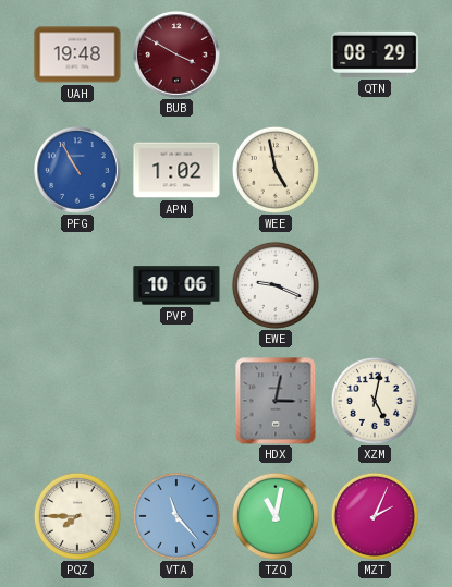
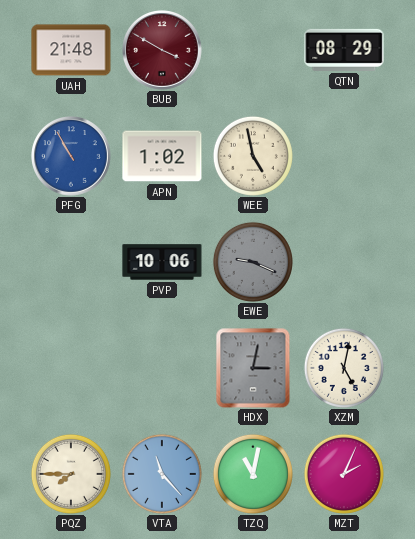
UAH: 19:48 -> 21:48 (71, 50)
EWE dial: white -> grey (253, 262)
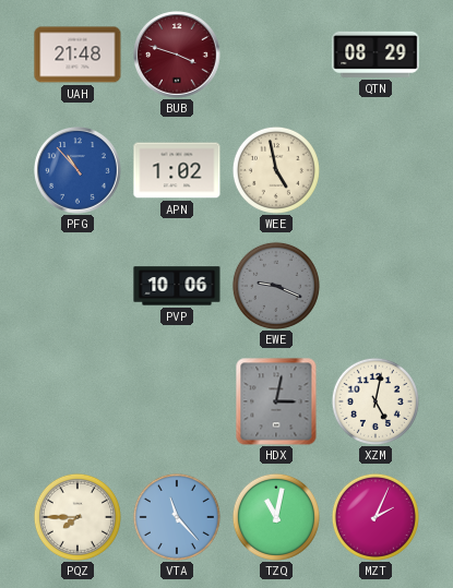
BUB: 3:50 -> 3:48 (178, 56)
PFG: 10:55 -> 10:53 (79, 171)
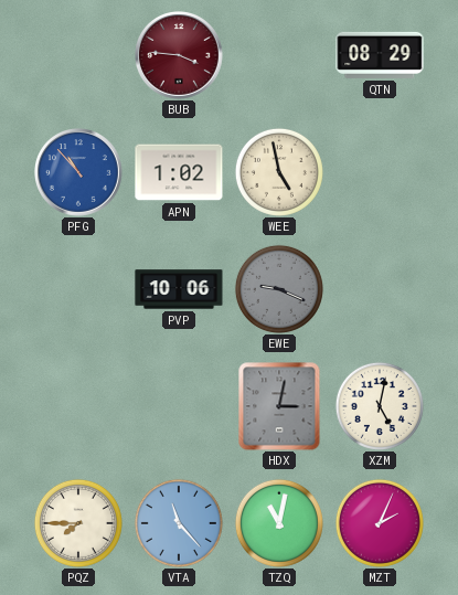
UAH: 21:48 -> none (78, 55)
BUB: 3:48 -> 3:46 (180, 56)
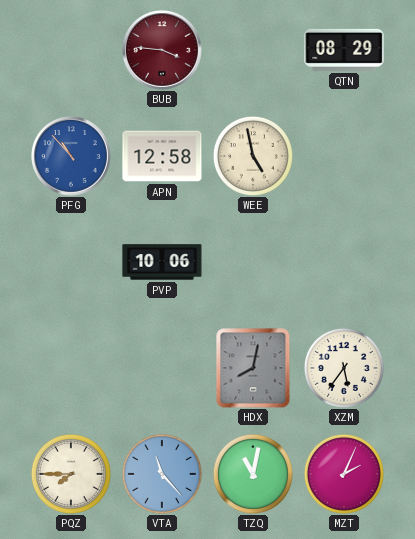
APN: 1:02 -> 12:58 (162, 156)
EWE: 9:19 -> none (279, 289)
HDX: 3:02 -> 8:02 (253, 368)
XZM: 5:02 -> 5:36 (344, 368)
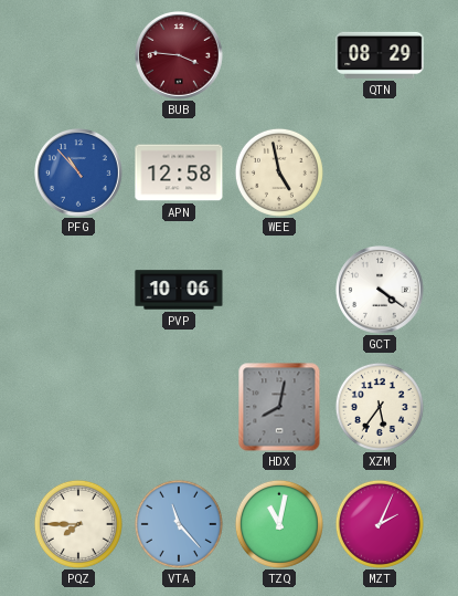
GCT: none -> 4:21 (381, 291)
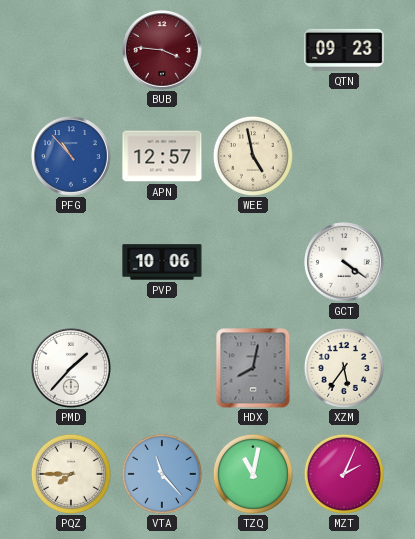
QTN: 08:29 -> 09:23 (344, 50)
APN: 12:58 -> 12:57 (162, 156)
PMD: none -> 1:37 (72, 369)
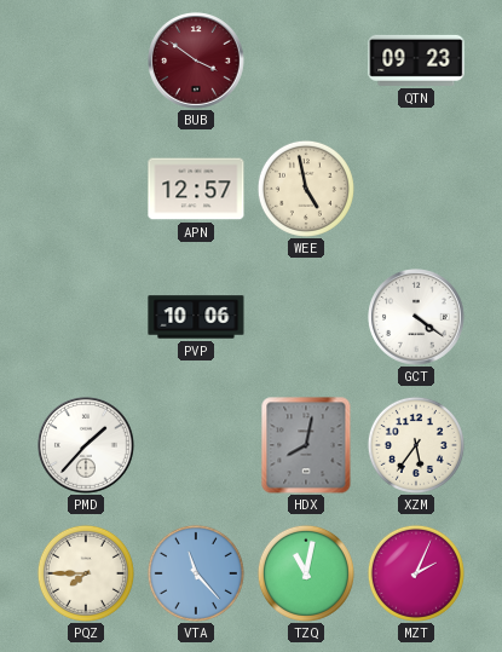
BUB: 3:46 -> 3:51 (197, 62)
PFG: 10:53 -> none (72, 157)
